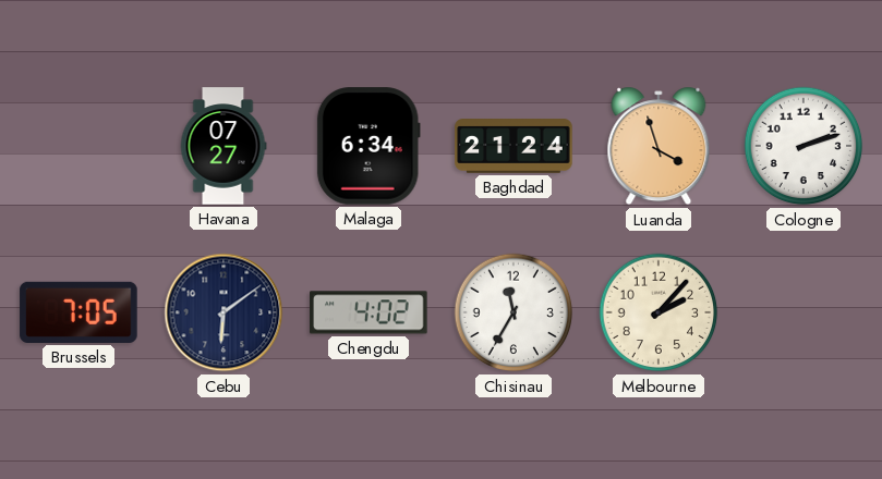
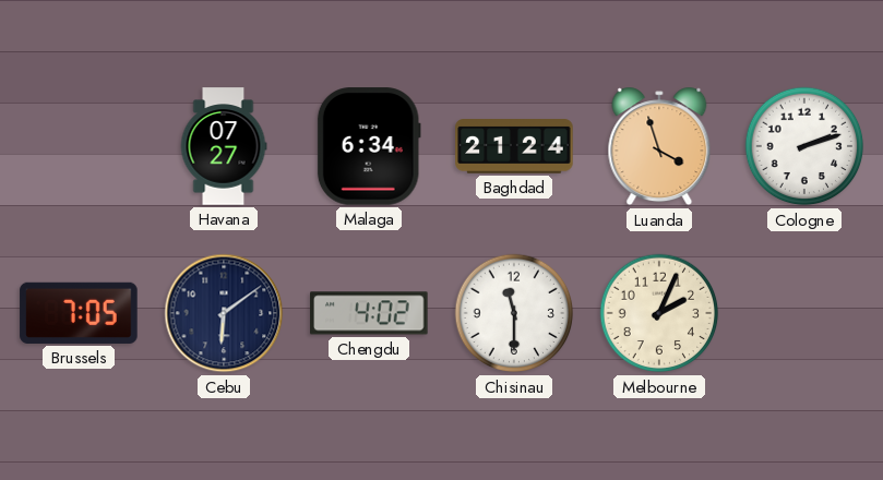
Chisinau: 11:35 -> 11:30 (514, 313)
Melbourne: 2:07 -> 2:04 (659, 313)
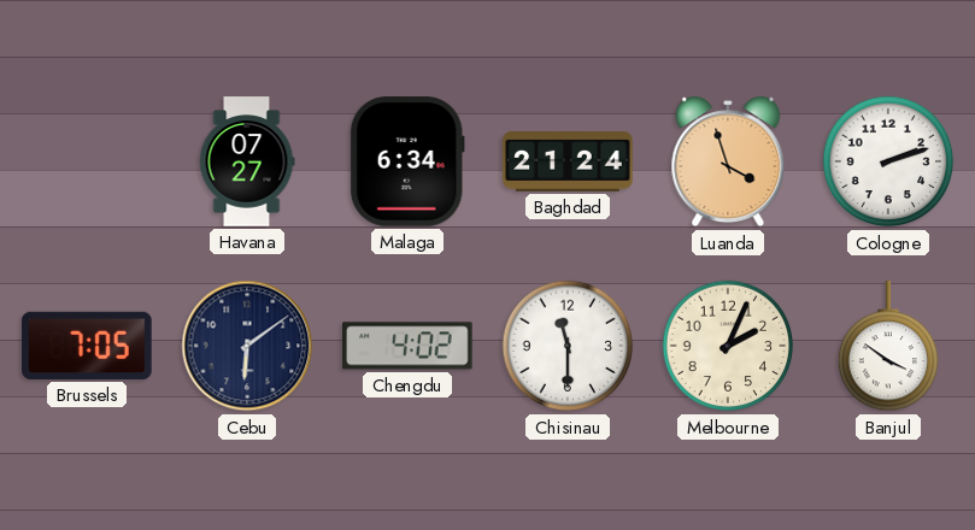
Banjul: none -> 3:51 (887, 347)
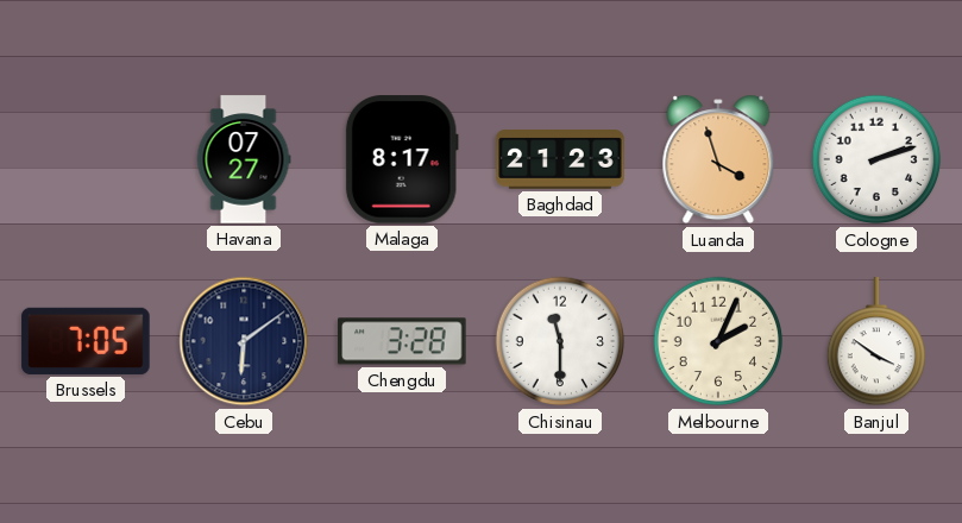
Malaga: 6:34 -> 8:17 (402, 159)
Baghdad: 21:24 -> 21:23 (560, 159)
Chengdu: 4:02 -> 3:28 (402, 341)
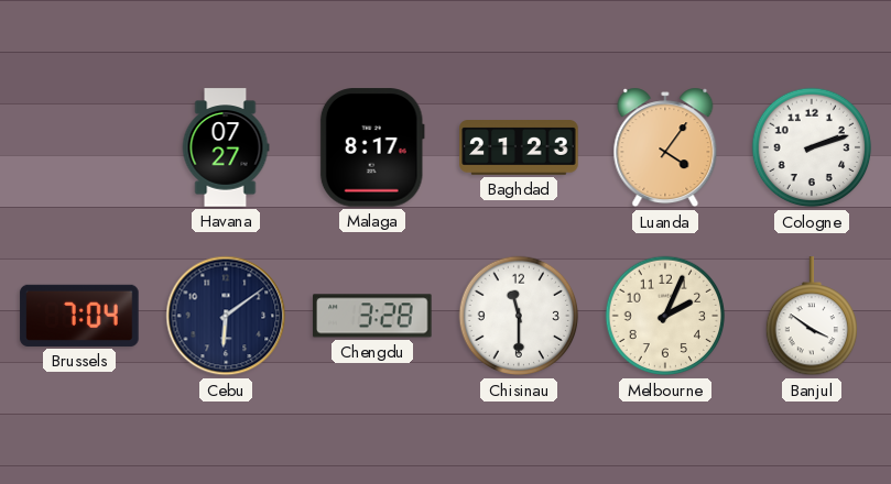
Luanda: 3:57 -> 4:06 (665, 147)
Brussels: 7:05 -> 7:04 (79, 316)
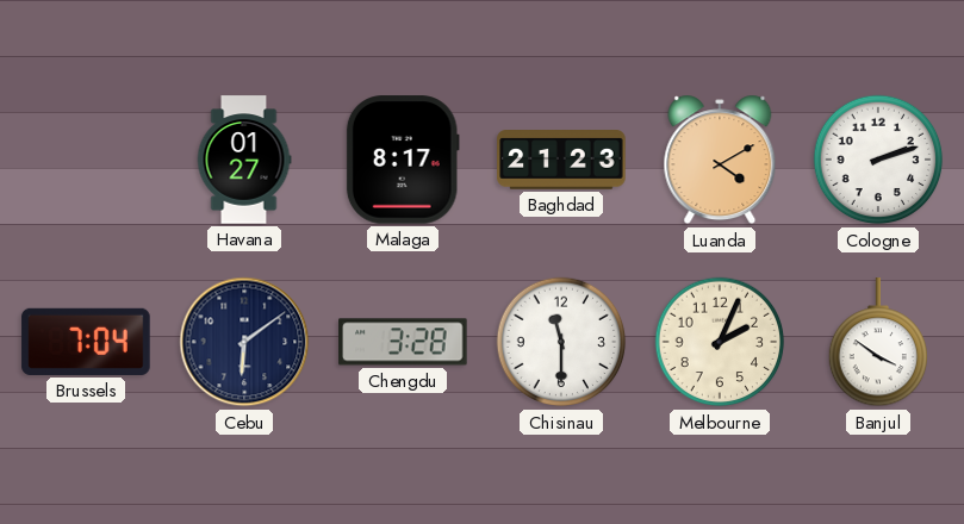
Havana: 07:27 -> 01:27 (244, 160)
Luanda: 4:06 -> 4:10 (720, 160)
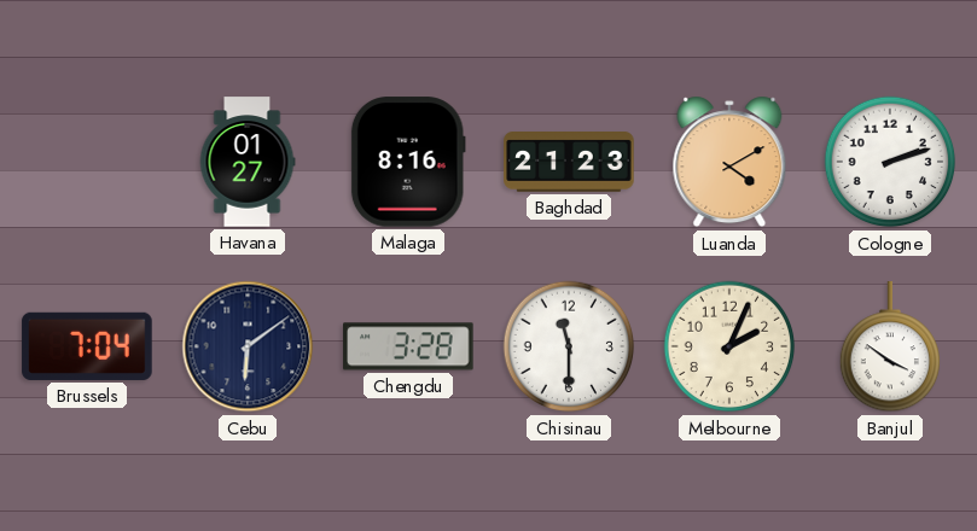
Malaga: 8:17 -> 8:16 (408, 162)
